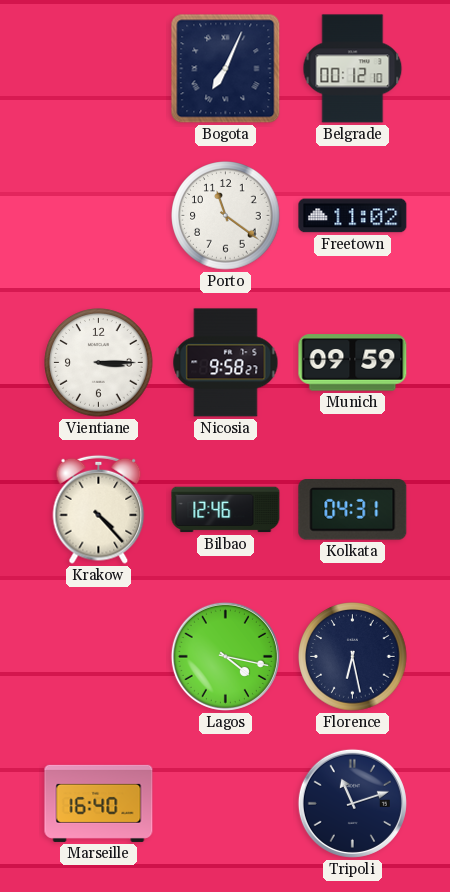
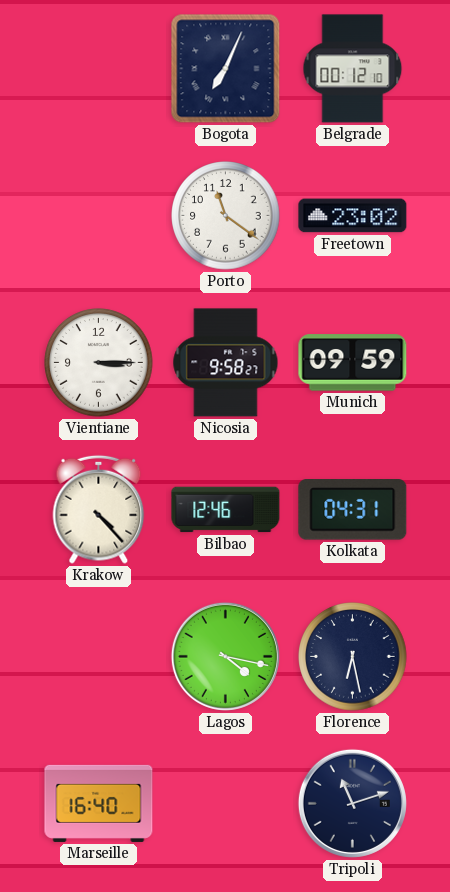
Freetown: 11:02 -> 23:02 (353, 216)
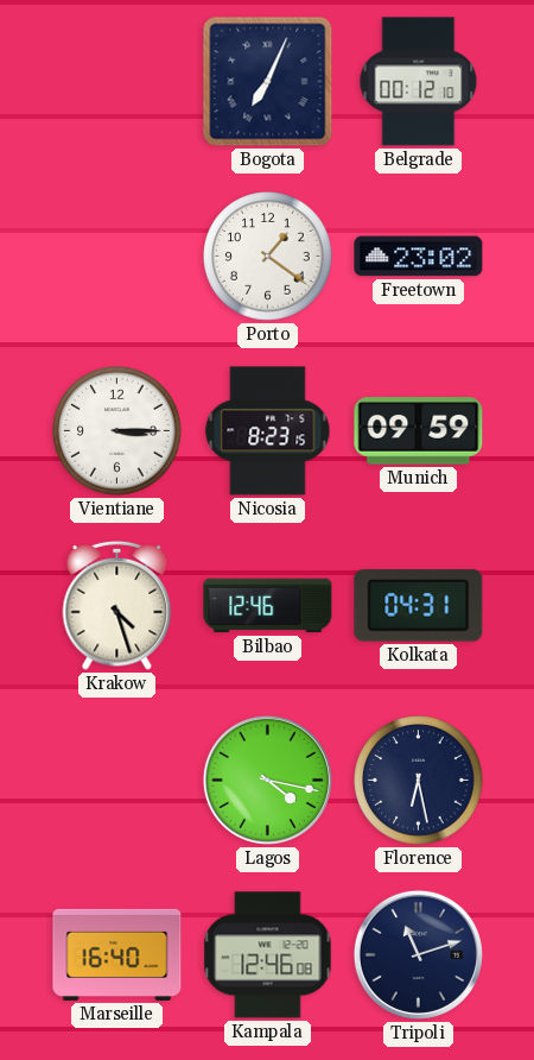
Porto: 11:21 -> 1:21 (268, 257)
Nicosia: 9:58 -> 8:23 (268, 431)
Krakow: 4:23 -> 4:27 (117, 605)
Kampala: none -> 12:46 (268, 955)
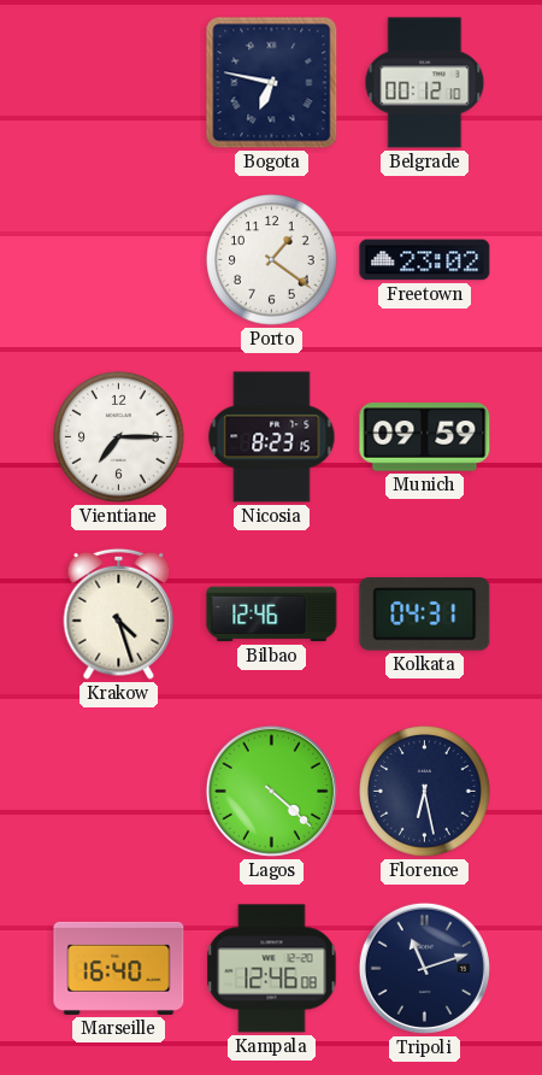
Bogota: 7:04 -> 6:47 (272, 83)
Vientiane: 3:15 -> 7:15 (119, 437)
Lagos: 4:17 -> 4:22 (271, 791)
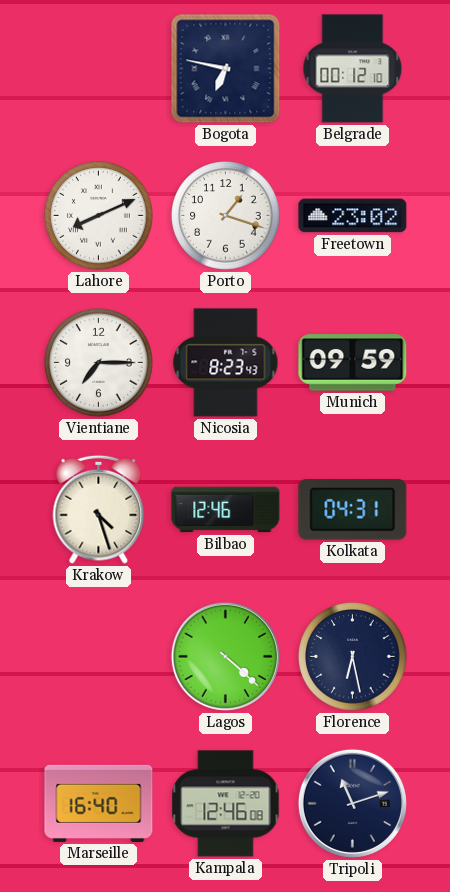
Lahore: none -> 8:11 (99, 216)
Porto: 1:21 -> 1:18 (226, 216)
Nicosia: 8:23:15 -> 8:23:43 (226, 363)
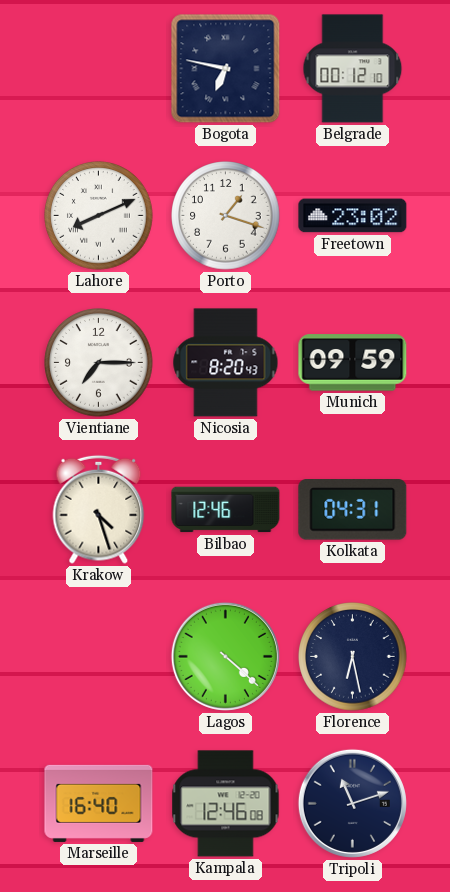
Nicosia: 8:23 -> 8:20 (226, 363)
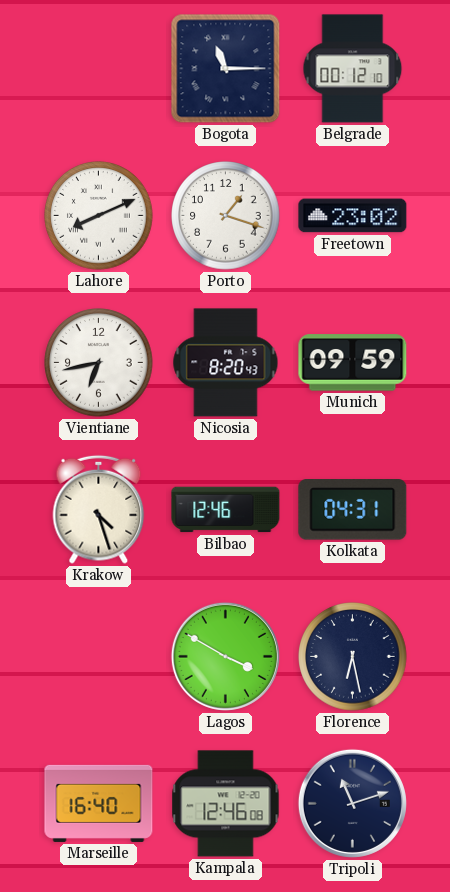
Bogota: 6:47 -> 11:15 (226, 69)
Vientiane: 7:15 -> 6:43 (99, 363)
Lagos: 4:22 -> 3:50 (225, 656)
